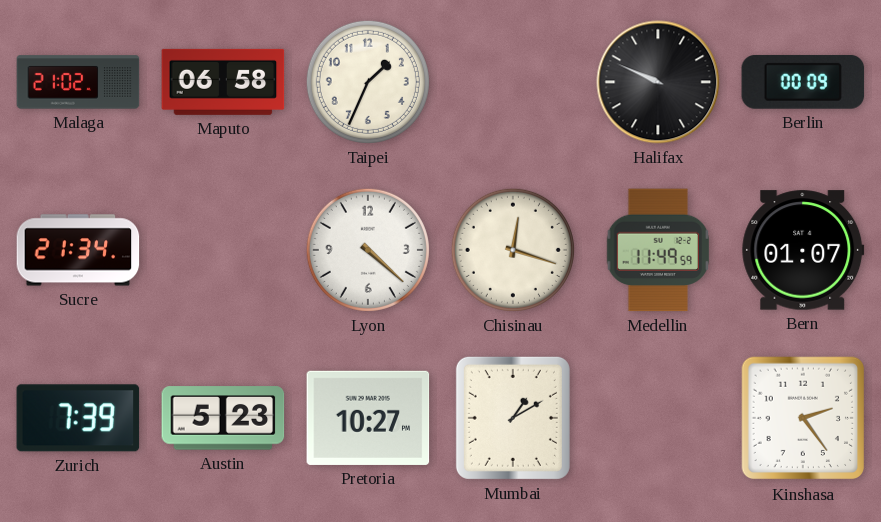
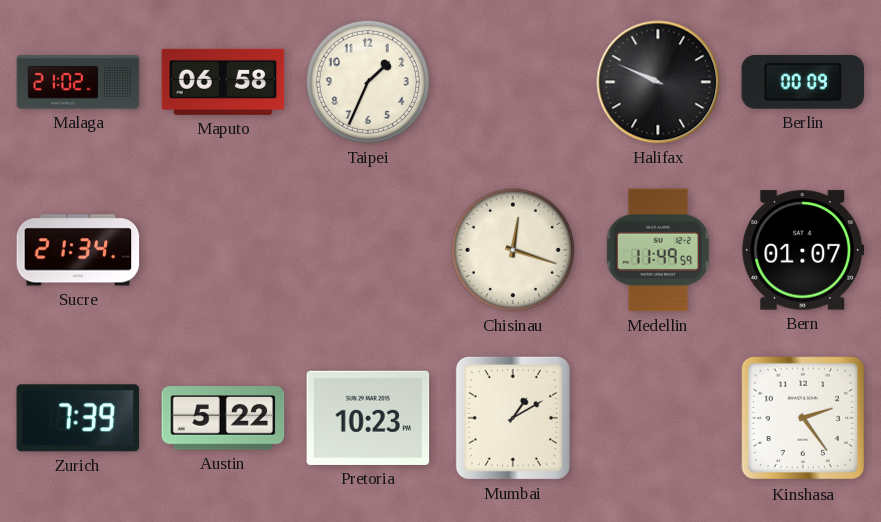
Lyon: 4:22 -> none (368, 250)
Austin: 5:23 -> 5:22 (223, 418)
Pretoria: 10:27 -> 10:23 (368, 418)
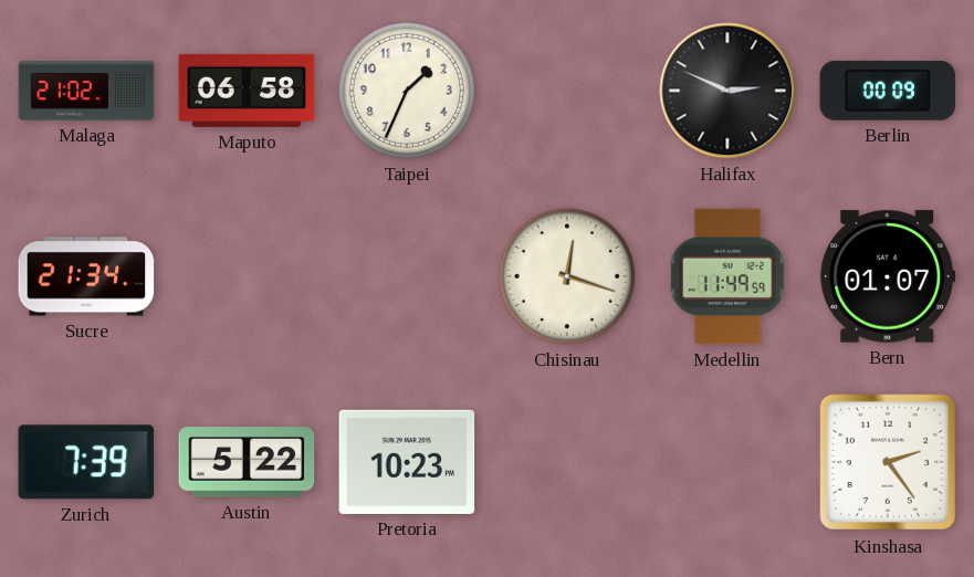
Halifax: 9:49 -> 2:49 (727, 91)
Mumbai: 1:10 -> none (513, 418)
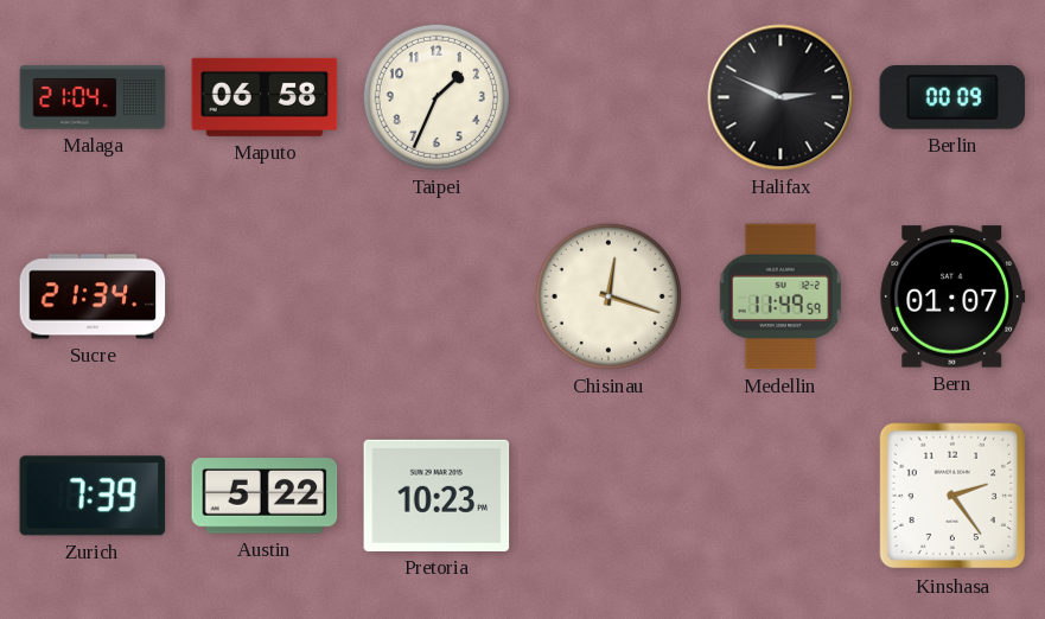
Malaga: 21:02 -> 21:04 (93, 97)
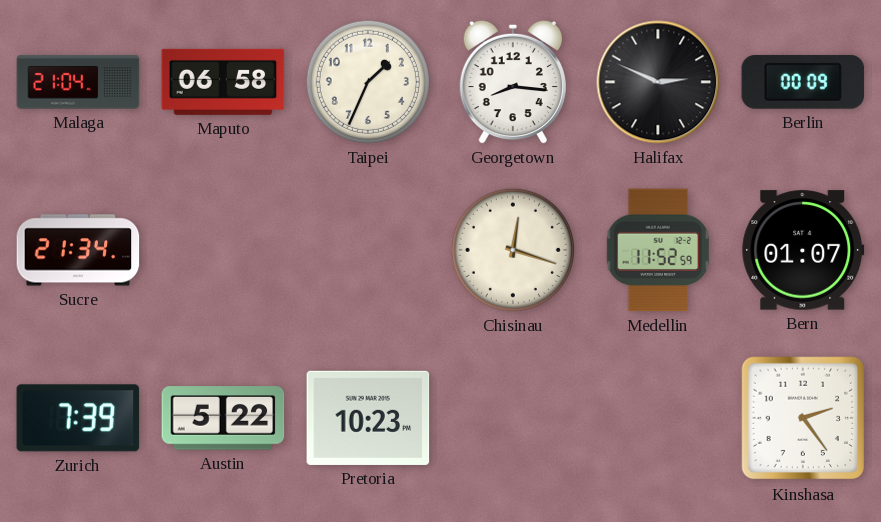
Georgetown: none -> 8:16 (513, 82)
Medellin: 11:49 -> 11:52 (657, 250)
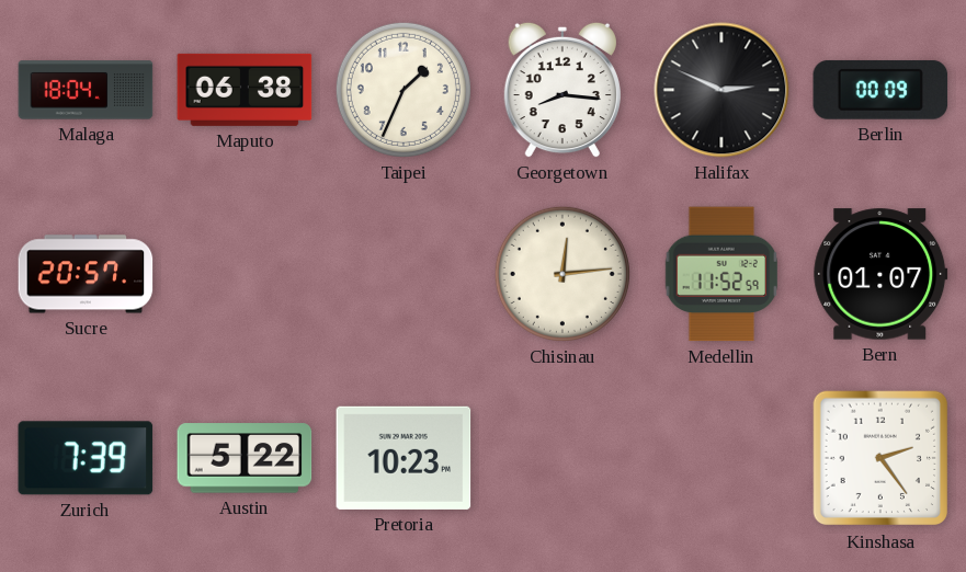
Malaga: 21:04 -> 18:04 (86, 90)
Maputo: 06:58 -> 06:38 (245, 90)
Sucre: 21:34 -> 20:57 (86, 274)
Chisinau: 12:18 -> 12:14 (562, 274)
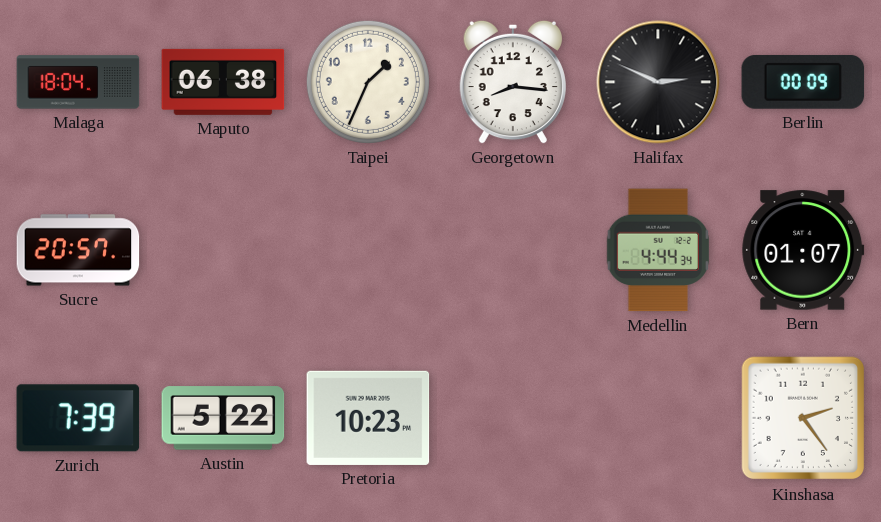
Chisinau: 12:14 -> none (562, 274)
Medellin: 11:52 -> 4:44 (657, 250)
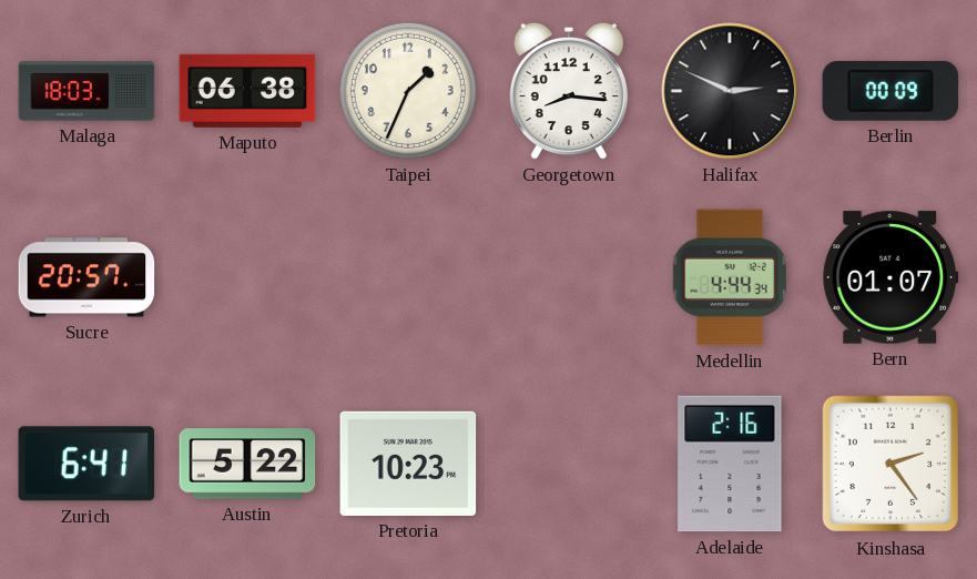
Malaga: 18:04 -> 18:03 (86, 91)
Zurich: 7:39 -> 6:41 (86, 464)
Adelaide: none -> 2:16 (730, 464)
